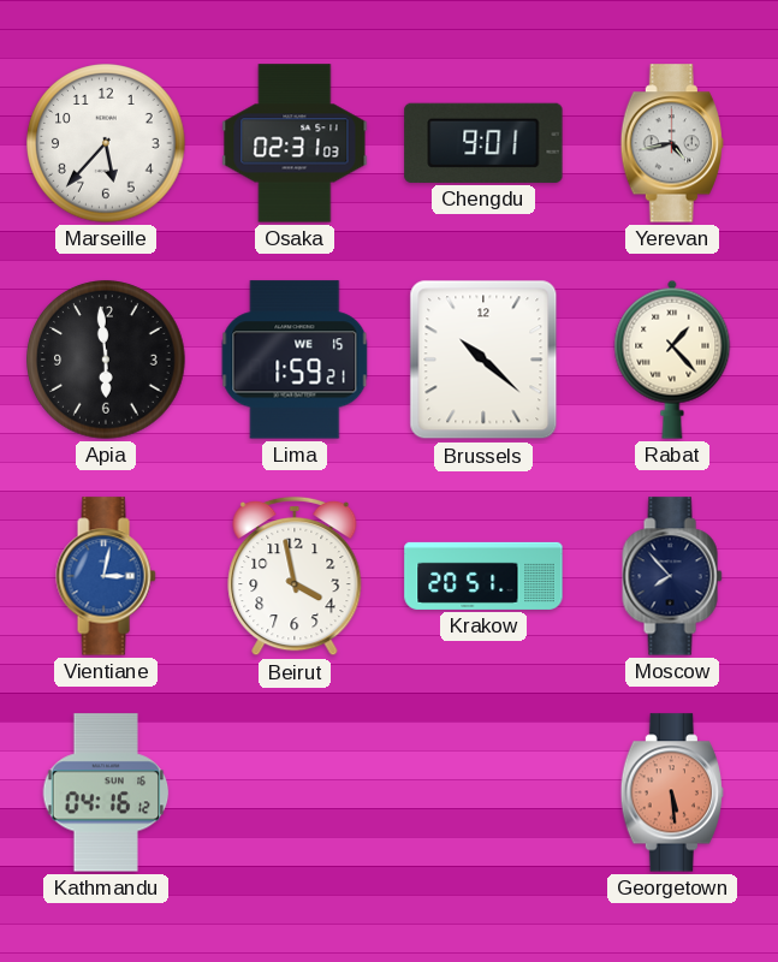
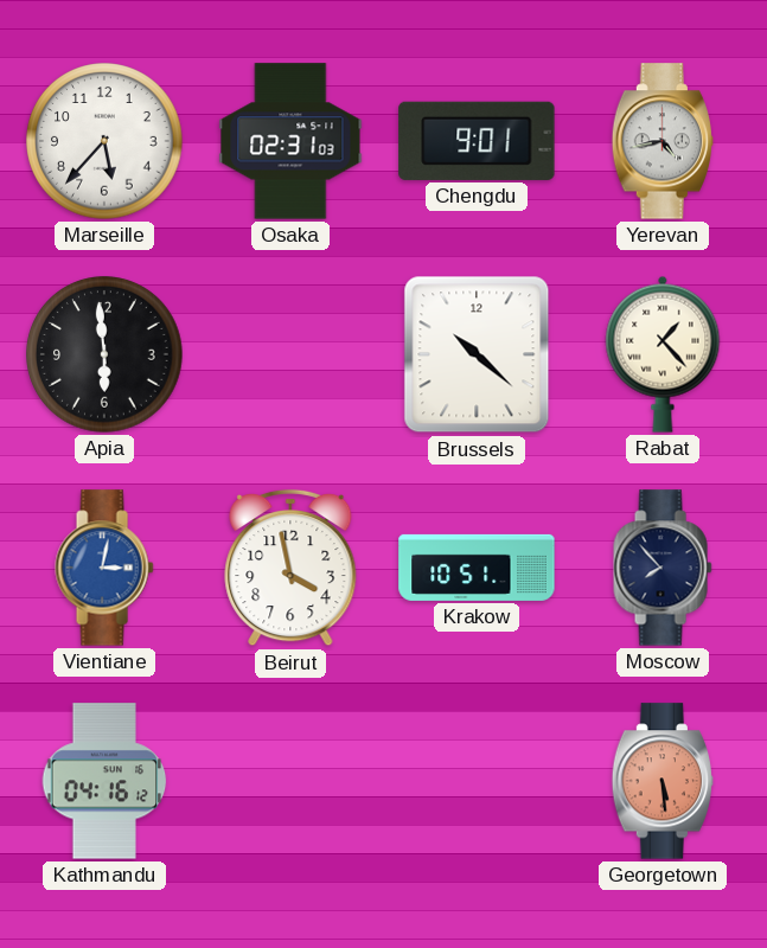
Lima: 1:59 -> none (295, 360)
Krakow: 20:51 -> 10:51 (477, 568)
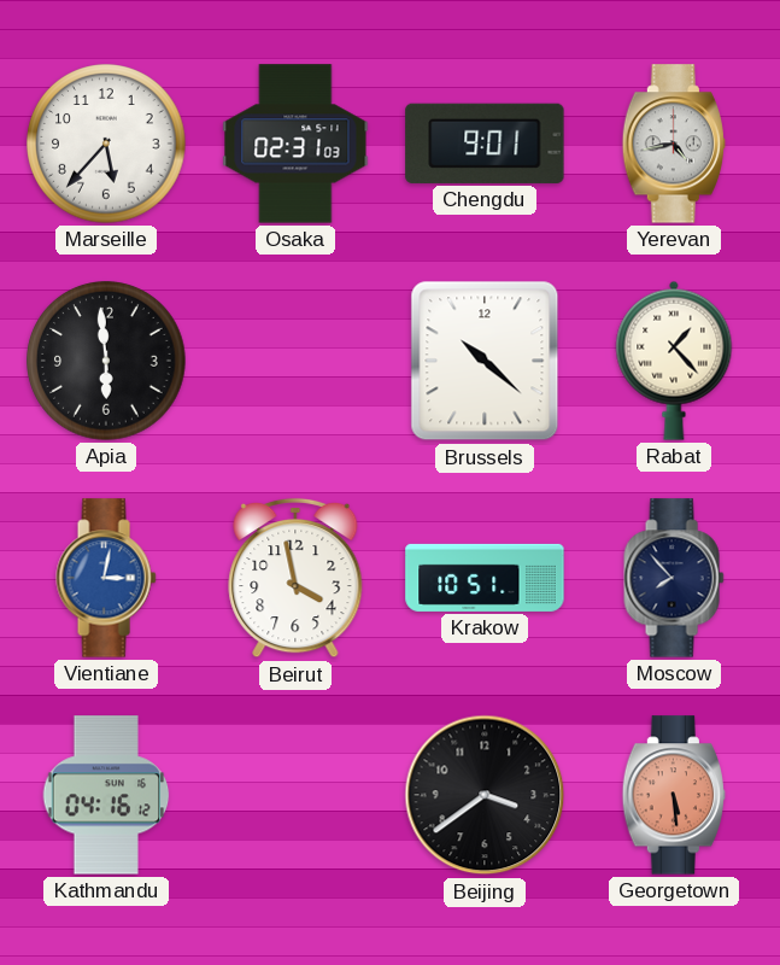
Beijing: none -> 3:39 (485, 795)
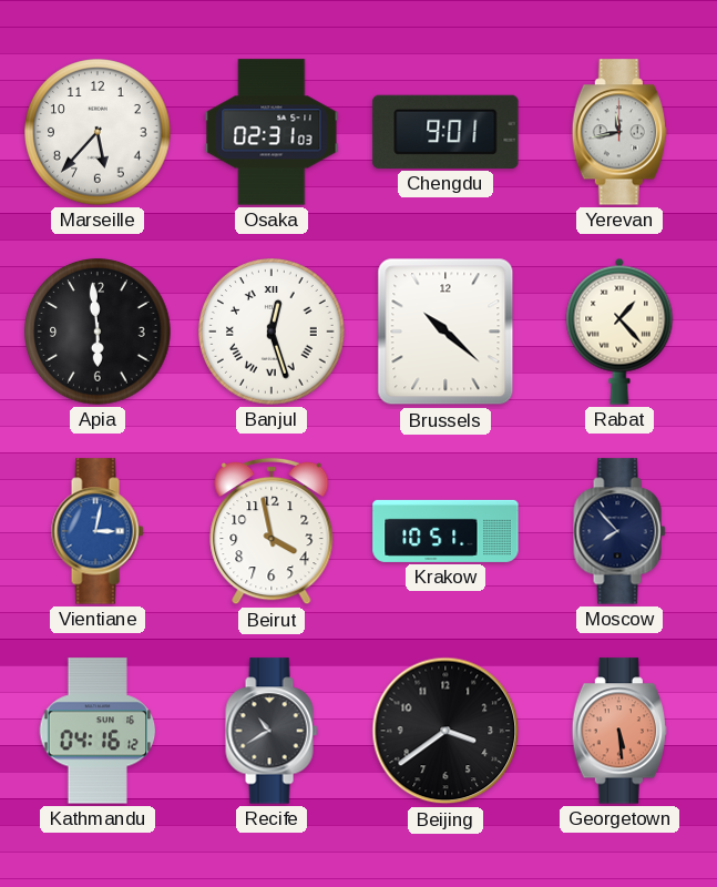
Yerevan: 4:43 -> 11:43 (618, 132)
Banjul: none -> 12:27 (272, 332)
Recife: none -> 10:40 (272, 731)
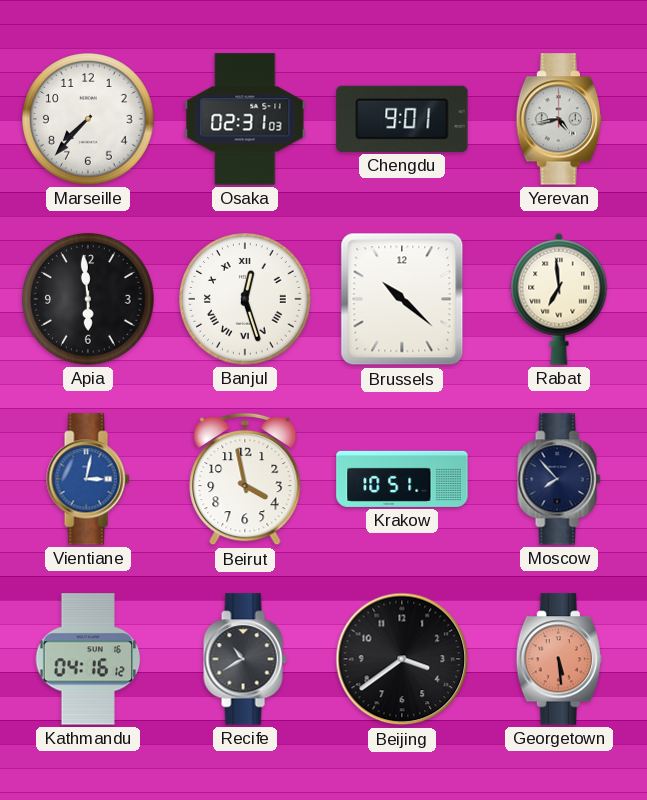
Marseille: 5:37 -> 7:37 (88, 119)
Yerevan: 11:43 -> 4:43 (558, 119)
Rabat: 1:23 -> 6:59 (559, 299)
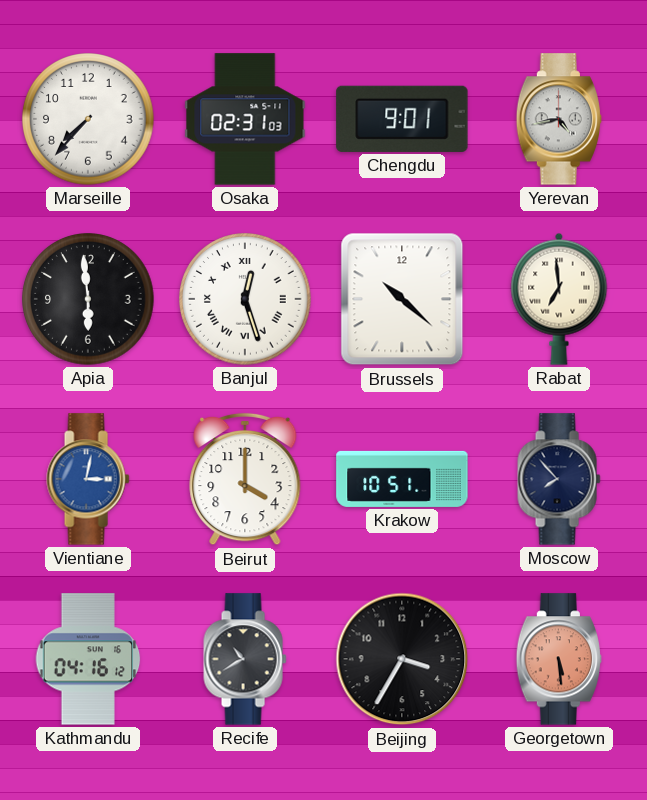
Beirut: 3:58 -> 4:00 (245, 479)
Beijing: 3:39 -> 3:35 (402, 659)
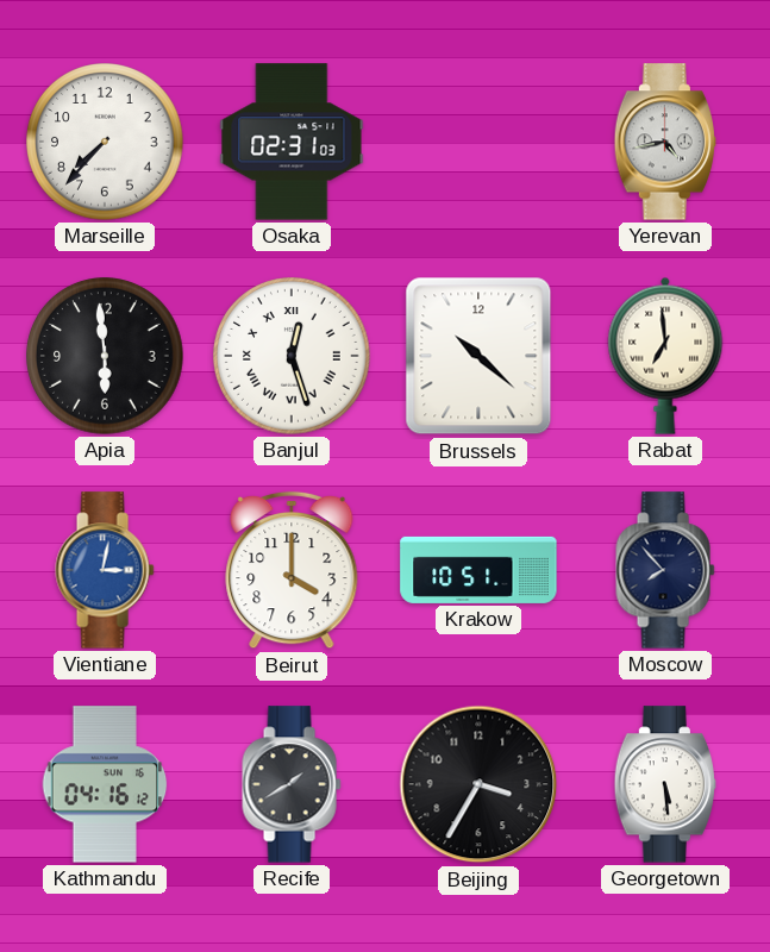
Chengdu: 9:01 -> none (402, 119)
Recife: 10:40 -> 1:40 (292, 784)
Georgetown dial: salmon -> white (664, 784)
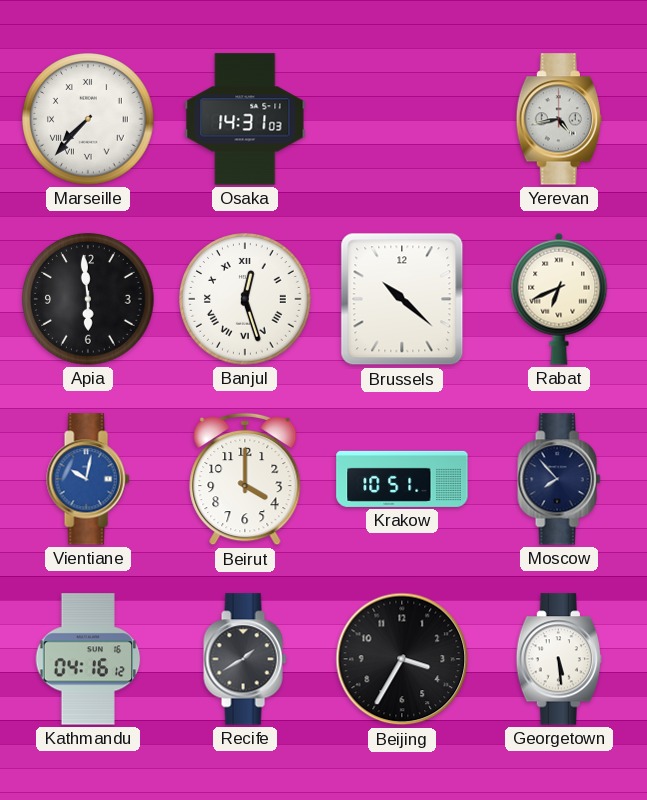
Marseille numerals: Arabic -> Roman (88, 119)
Osaka: 02:31 -> 14:31 (245, 119)
Rabat: 6:59 -> 6:41 (559, 299)
Vientiane: 3:02 -> 10:02 (88, 479)
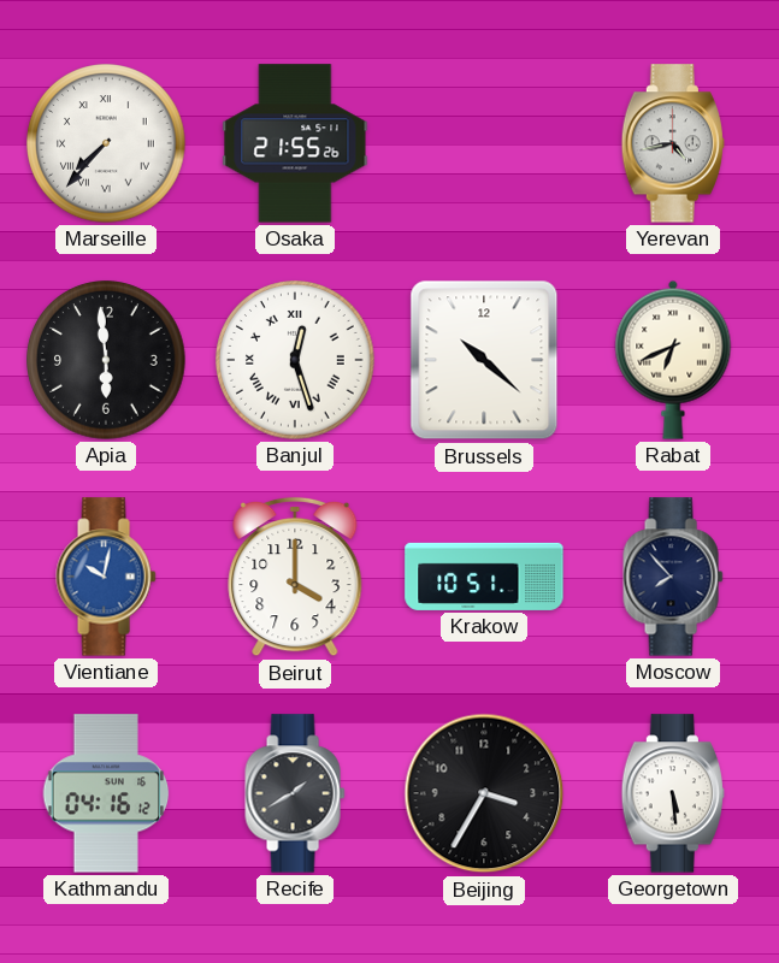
Osaka: 14:31 -> 21:55 (295, 143)
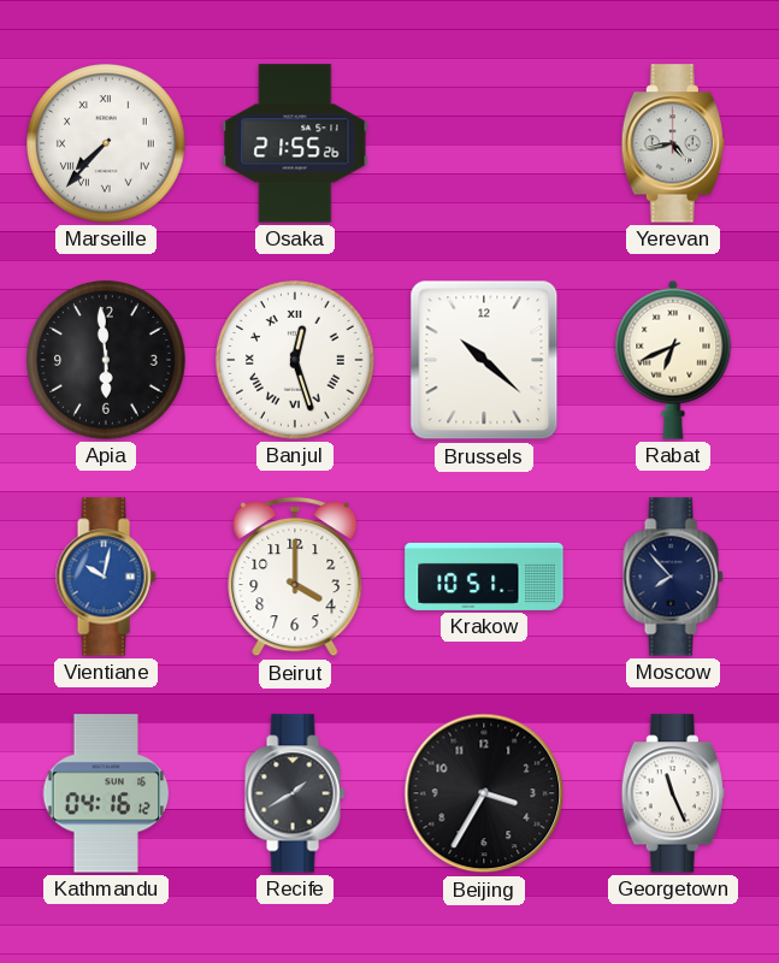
Georgetown: 5:29 -> 11:26 (672, 793)
